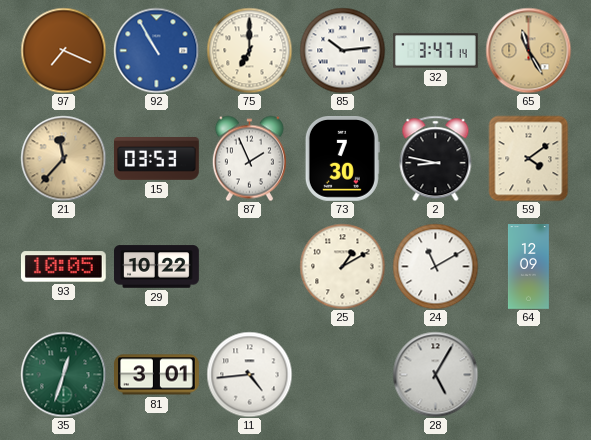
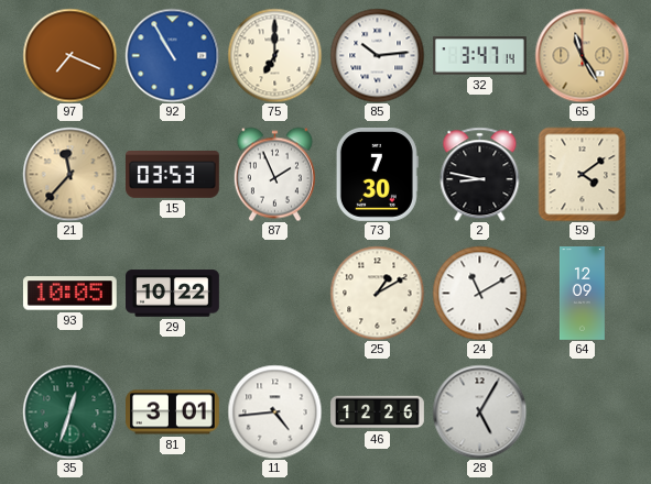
46: none -> 12:26 (378, 413)
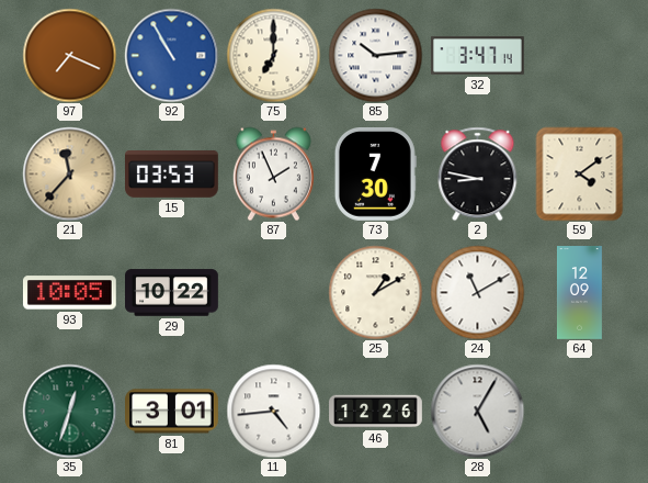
65: 11:25 -> none (582, 55)
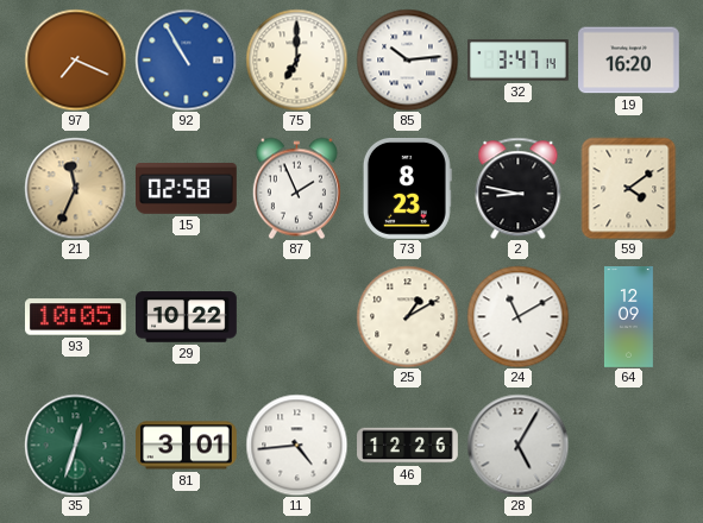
19: none -> 16:20 (629, 61)
21: 11:37 -> 11:34 (75, 188)
15: 03:53 -> 02:58 (187, 189)
73: 7:30 -> 8:23 (407, 189)
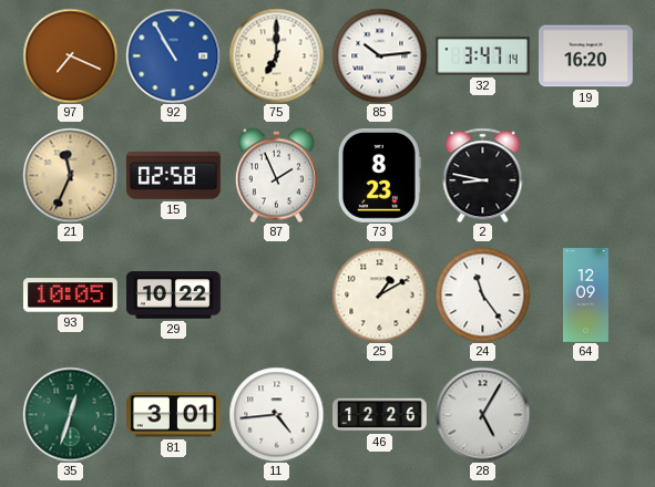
59: 4:09 -> none (629, 188)
24: 11:10 -> 11:24 (482, 294)
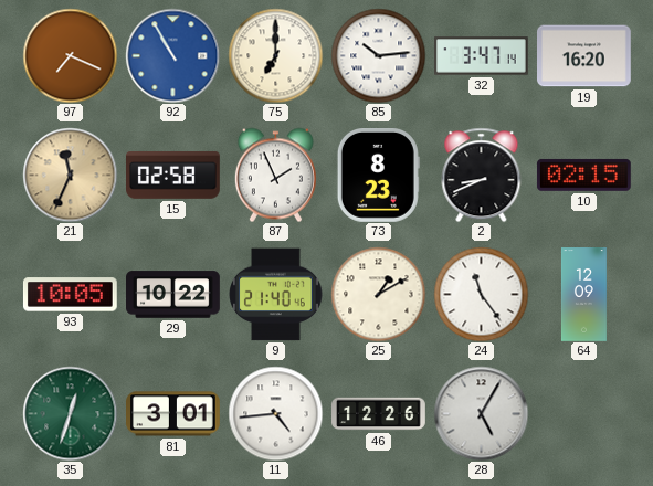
2: 8:47 -> 8:41 (482, 175)
10: none -> 02:15 (583, 175)
9: none -> 21:40 (275, 295)
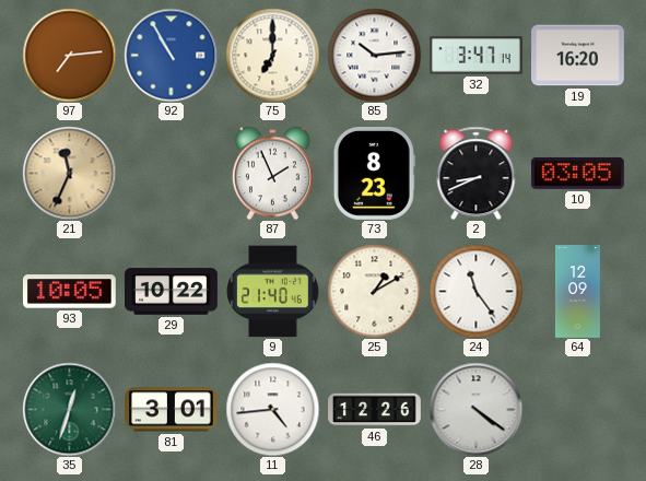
97: 7:19 -> 7:14 (69, 55)
15: 02:58 -> none (173, 176)
10: 02:15 -> 03:05 (577, 173)
28: 5:05 -> 4:21 (475, 409)
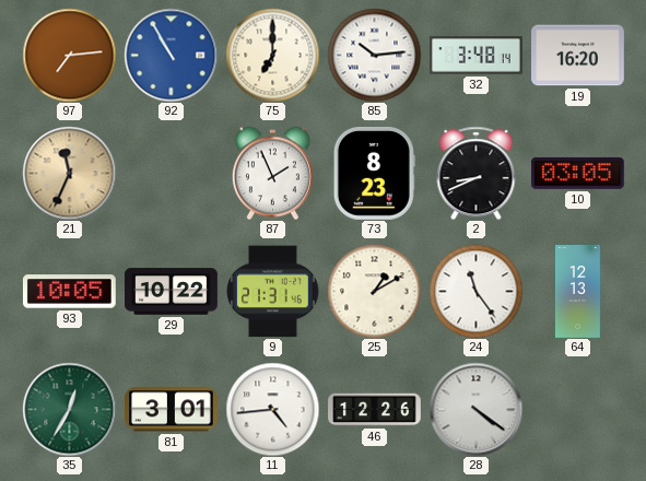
32: 3:47 -> 3:48 (477, 56)
9: 21:40 -> 21:31 (272, 292)
64: 12:09 -> 12:13 (577, 292)
35: 12:33 -> 12:35 (69, 409)
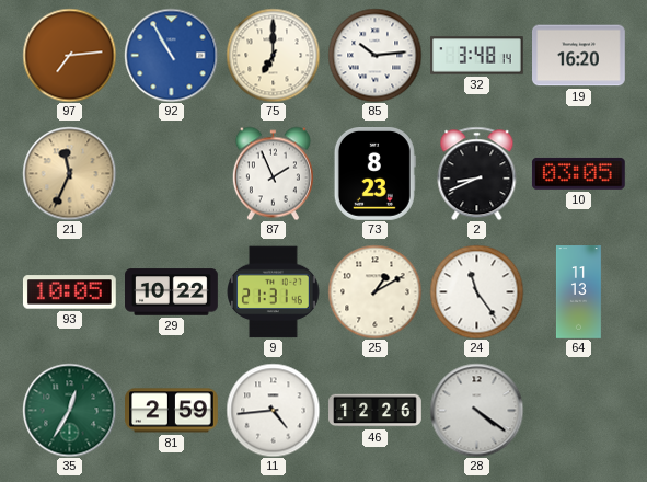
64: 12:13 -> 11:13 (578, 292)
81: 3:01 -> 2:59 (172, 411)
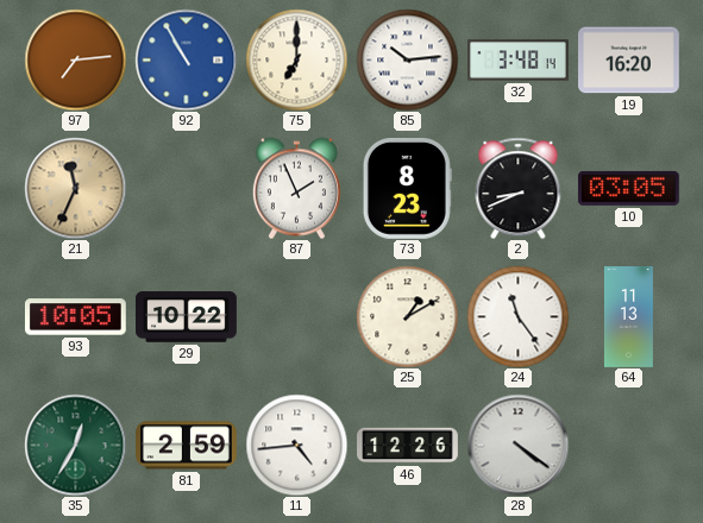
9: 21:31 -> none (273, 292)
